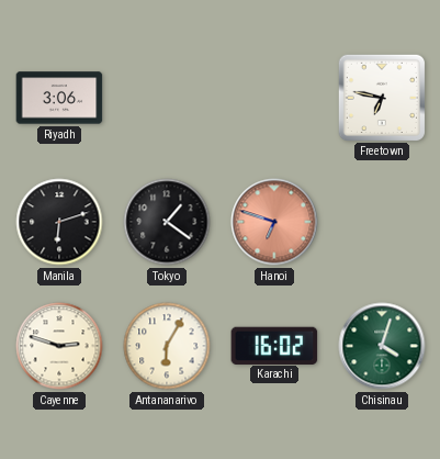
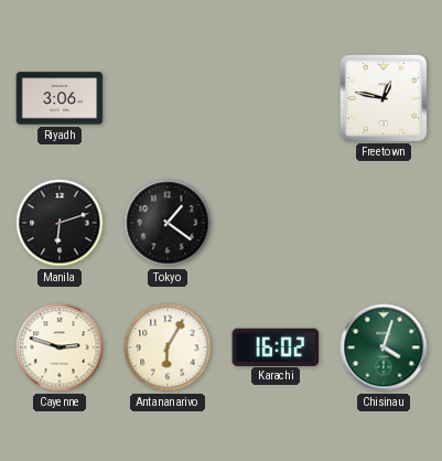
Freetown: 6:47 -> 12:47 (382, 97)
Hanoi: 6:48 -> none (274, 222)
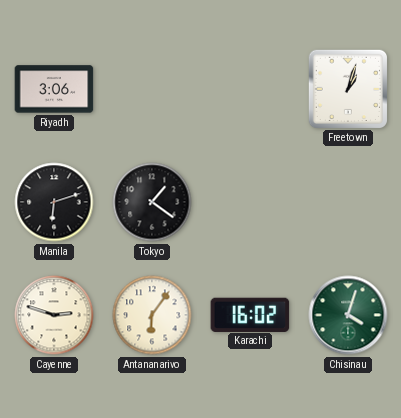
Freetown: 12:47 -> 1:03 (347, 88)
Antananarivo: 6:05 -> 6:06 (152, 315)
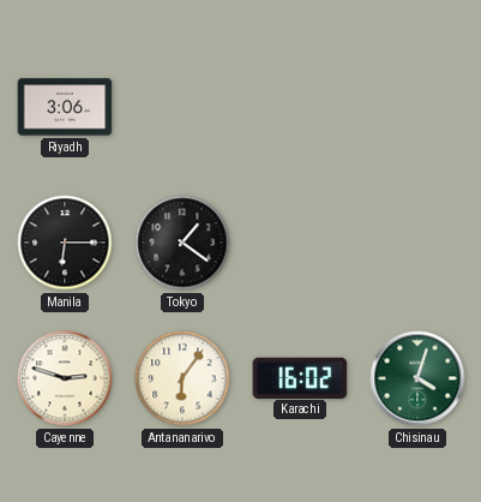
Freetown: 1:03 -> none (347, 88)
Manila: 6:12 -> 6:15 (65, 243)
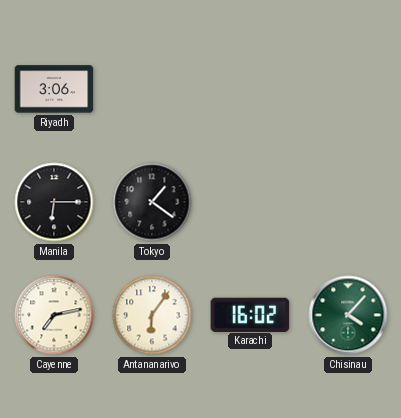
Cayenne: 2:48 -> 7:13 (54, 315)
Chisinau: 4:03 -> 4:07 (348, 315)
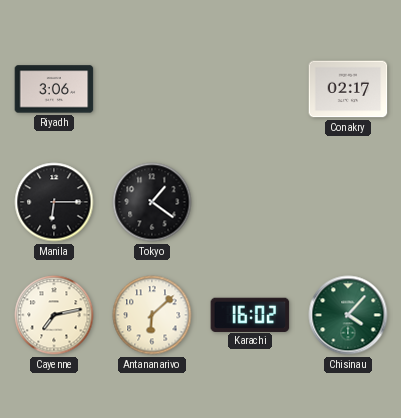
Conakry: none -> 02:17 (348, 89)
Antananarivo: 6:06 -> 6:08 (152, 315)
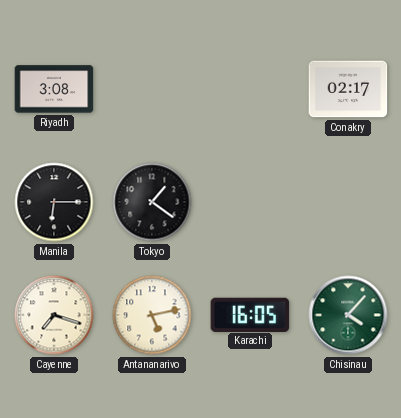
Riyadh: 3:06 -> 3:08 (54, 89)
Cayenne: 7:13 -> 7:18 (54, 315)
Antananarivo: 6:08 -> 5:13 (152, 315)
Karachi: 16:02 -> 16:05 (250, 314)
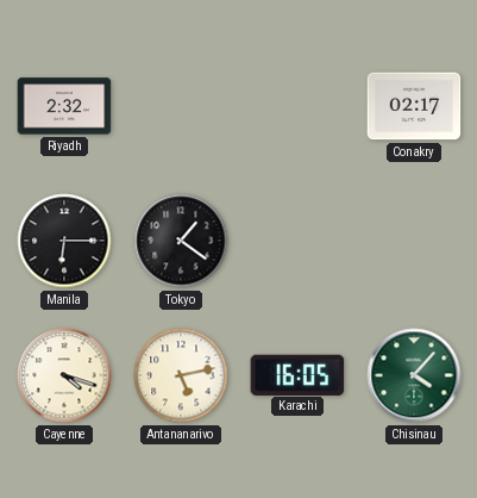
Riyadh: 3:08 -> 2:32 (64, 106)
Cayenne: 7:18 -> 4:18 (64, 375)
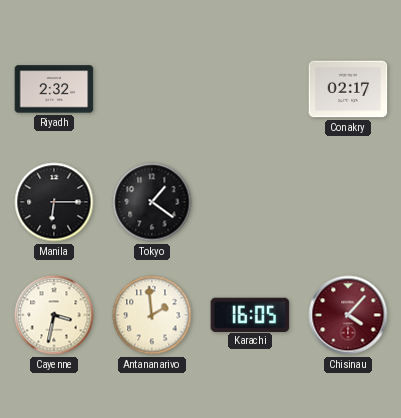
Cayenne: 4:18 -> 3:32 (54, 315)
Antananarivo: 5:13 -> 1:59 (152, 315)
Chisinau dial: green -> burgundy (348, 315)
